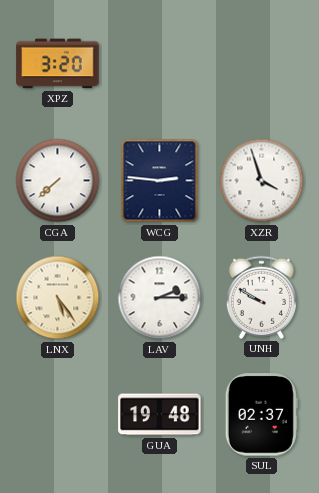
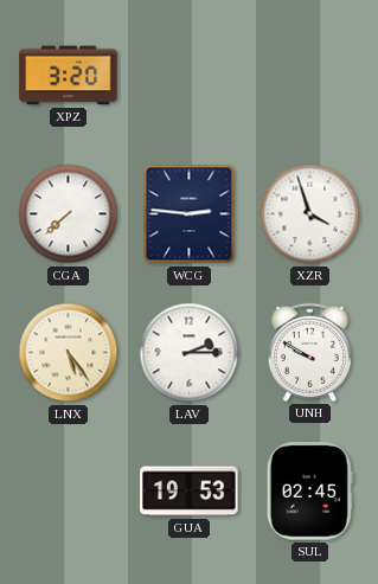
GUA: 19:48 -> 19:53 (190, 492)
SUL: 02:37 -> 02:45 (309, 492)
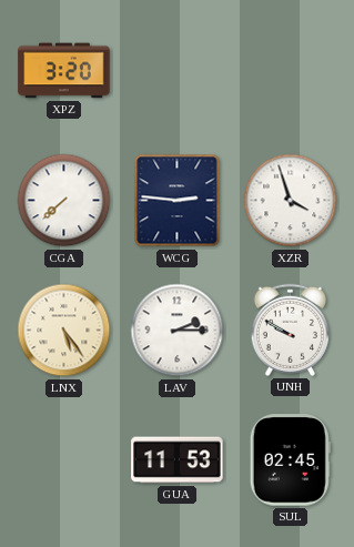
GUA: 19:53 -> 11:53 (178, 460)
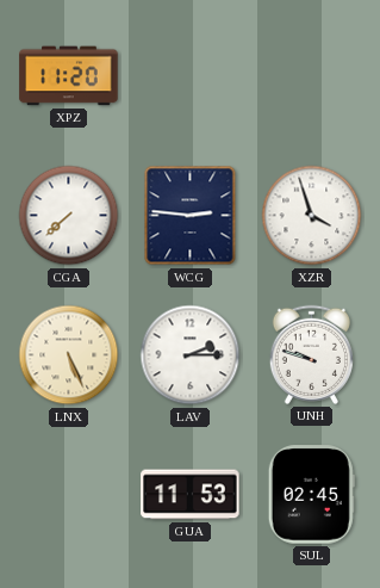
XPZ: 3:20 -> 11:20 (69, 76)
LNX: 5:24 -> 5:26 (69, 355)
UNH: 9:50 -> 9:48 (311, 354)
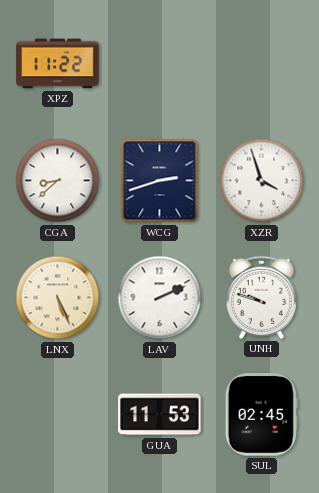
XPZ: 11:20 -> 11:22 (58, 64)
CGA: 7:38 -> 8:38 (58, 181)
WCG: 2:46 -> 2:42 (160, 181)
LAV: 2:15 -> 2:11 (160, 298)
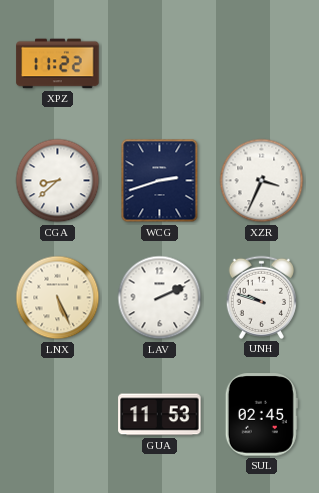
XZR: 3:57 -> 3:34 (262, 181)
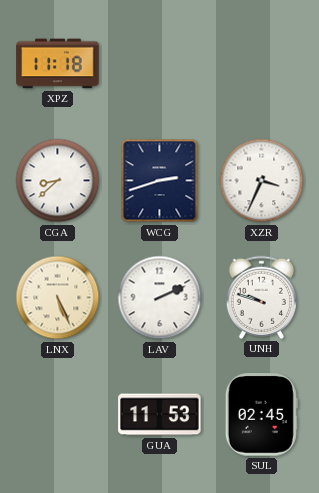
XPZ: 11:22 -> 11:18 (58, 64)
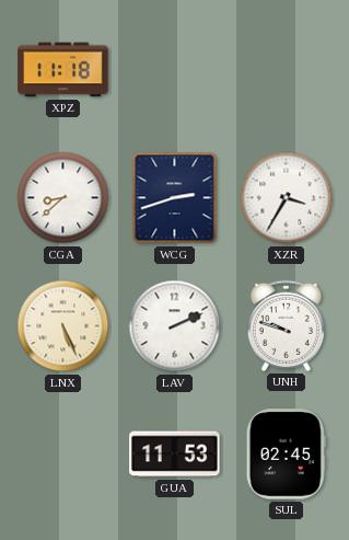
XZR: 3:34 -> 3:35 (287, 198)
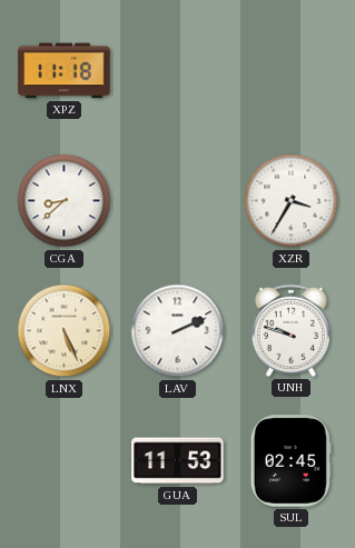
WCG: 2:42 -> none (175, 198)
